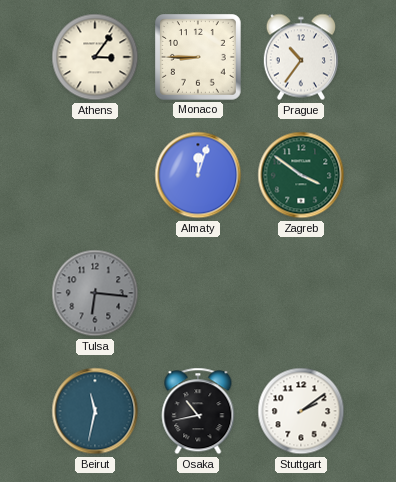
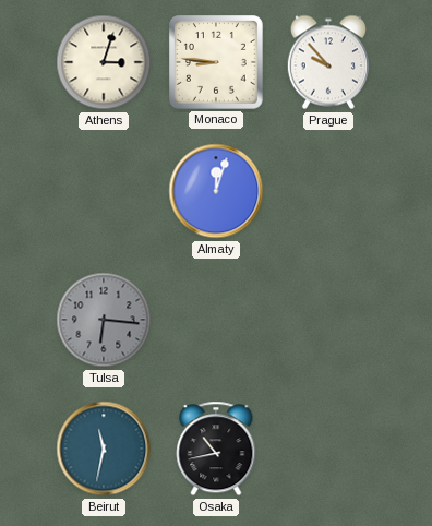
Athens: 3:06 -> 3:03 (104, 62)
Monaco: 8:45 -> 8:46 (217, 63)
Prague: 10:36 -> 9:53 (328, 62)
Zagreb: 3:51 -> none (301, 175)
Stuttgart: 2:09 -> none (301, 411)
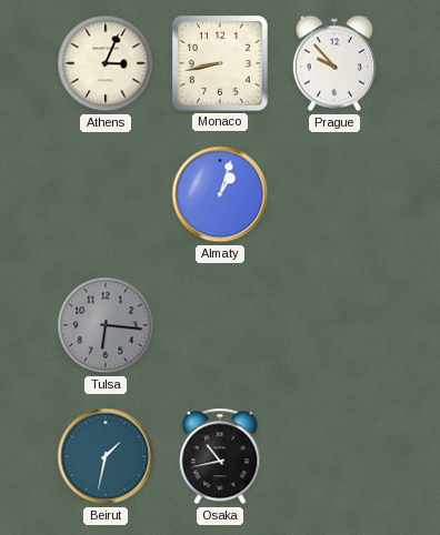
Athens: 3:03 -> 3:04 (106, 63)
Monaco: 8:46 -> 8:43 (221, 64)
Almaty: 12:03 -> 1:03 (220, 194)
Beirut: 11:32 -> 1:32 (106, 456)
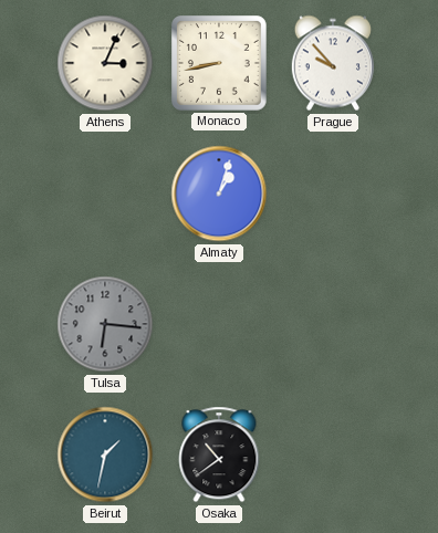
Osaka: 10:43 -> 10:39 (219, 454)
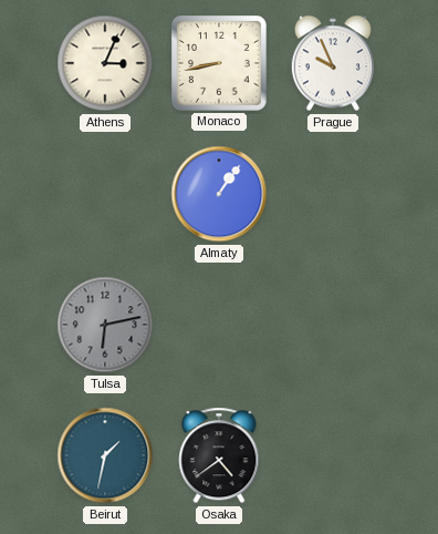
Prague: 9:53 -> 9:56 (333, 63)
Almaty: 1:03 -> 1:06 (219, 194)
Tulsa: 6:16 -> 6:13 (105, 325)
Osaka: 10:39 -> 4:39 (219, 455)
